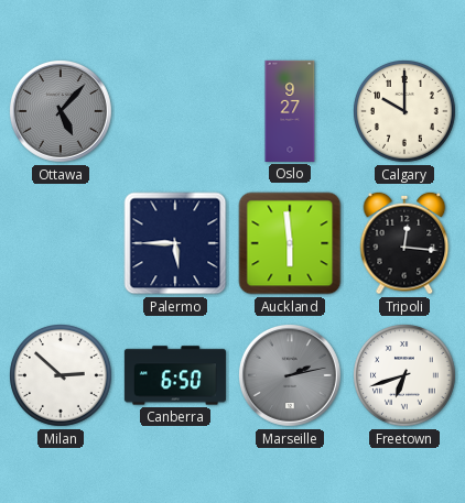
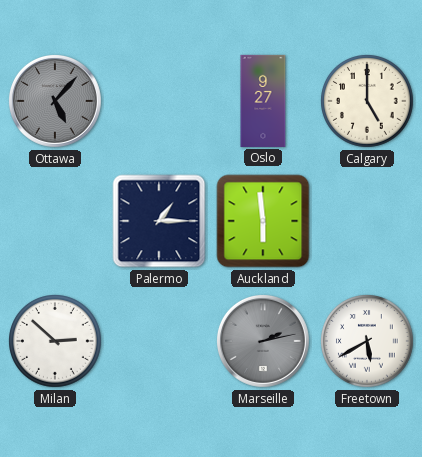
Calgary: 10:00 -> 5:00 (368, 102)
Palermo: 5:45 -> 1:15 (159, 221)
Tripoli: 12:16 -> none (404, 243)
Canberra: 6:50 -> none (175, 375)
Freetown: 6:42 -> 5:40 (368, 342)
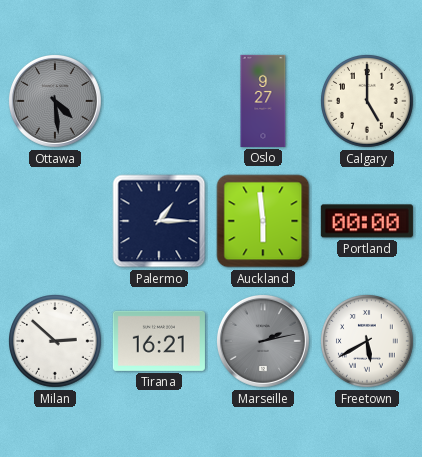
Ottawa: 5:07 -> 4:29 (55, 101)
Portland: none -> 00:00 (367, 221)
Tirana: none -> 16:21 (159, 341)
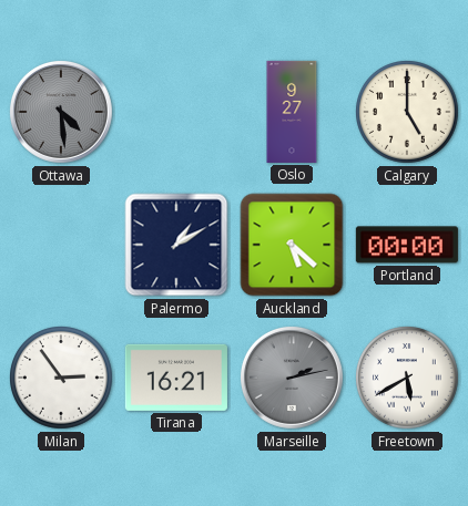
Palermo: 1:15 -> 1:10 (176, 245)
Auckland: 5:59 -> 5:22 (292, 245)
Milan: 2:52 -> 2:54 (62, 379)
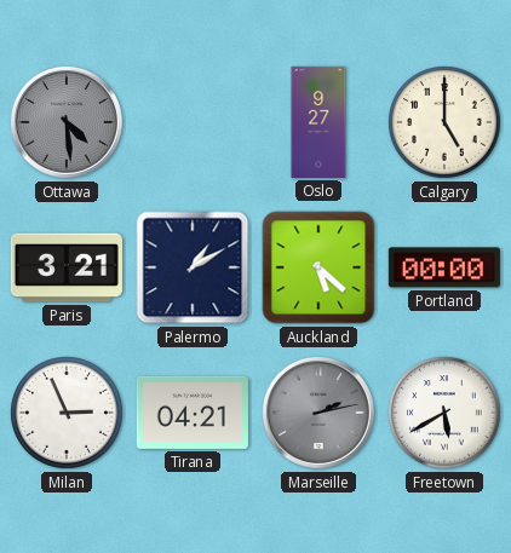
Paris: none -> 3:21 (67, 267)
Milan: 2:54 -> 2:56 (68, 414)
Tirana: 16:21 -> 04:21 (193, 413)
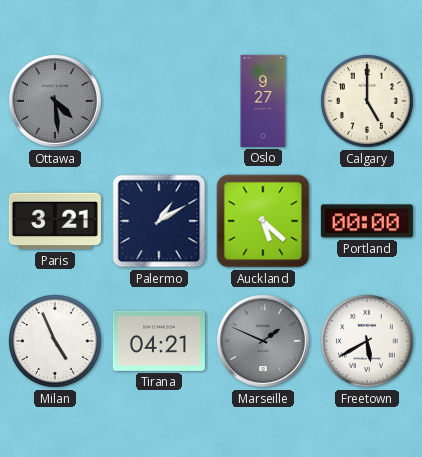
Milan: 2:56 -> 4:56 (56, 342)
Marseille: 2:13 -> 1:49 (263, 341)
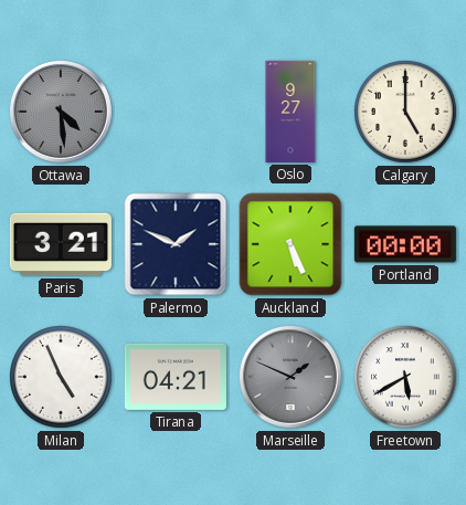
Palermo: 1:10 -> 1:49 (176, 244)
Auckland: 5:22 -> 5:26 (290, 244)
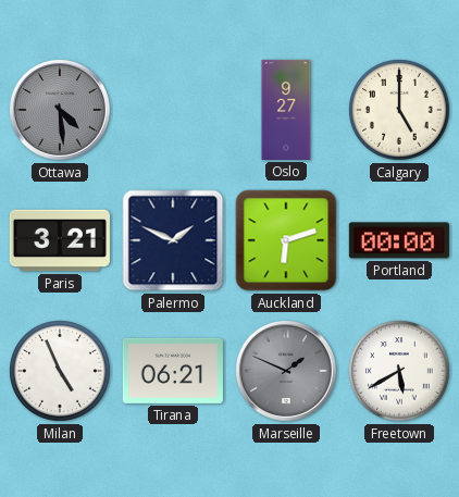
Auckland: 5:26 -> 6:12 (286, 240)
Tirana: 04:21 -> 06:21 (173, 371)
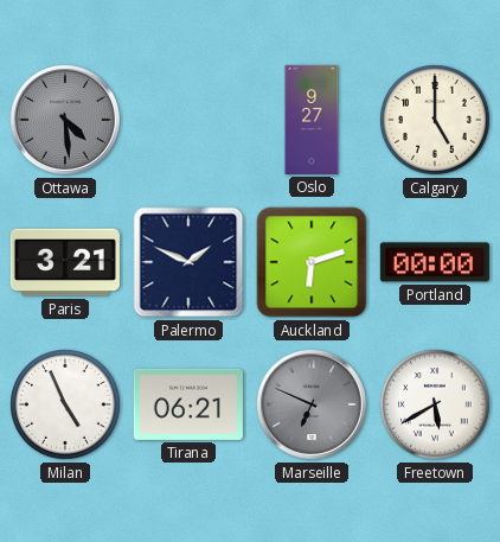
Marseille: 1:49 -> 6:49 (312, 404)
